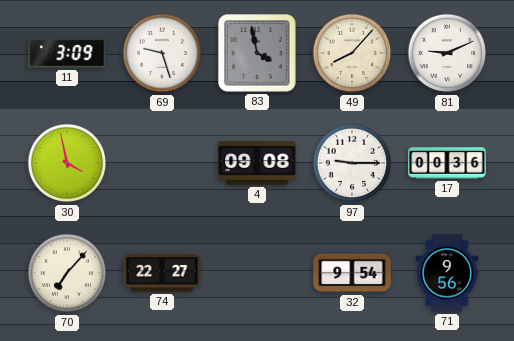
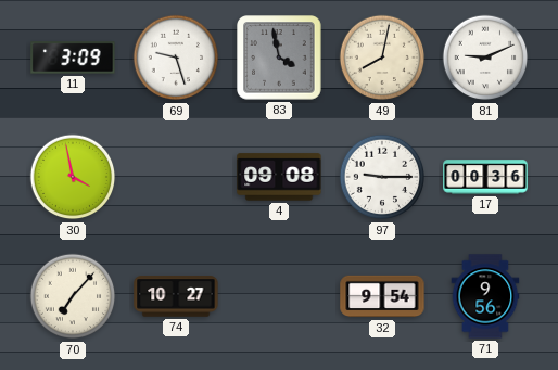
49: 8:07 -> 8:02 (382, 58)
74: 22:27 -> 10:27 (176, 296)
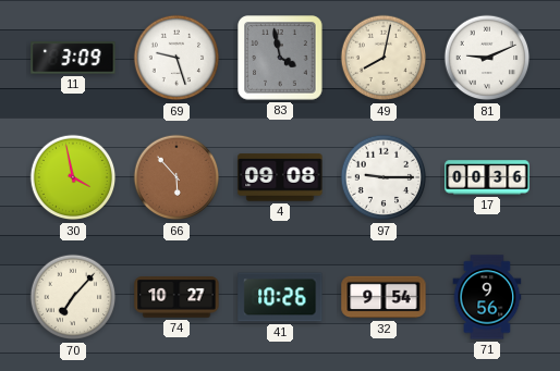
66: none -> 5:53 (176, 177)
41: none -> 10:26 (280, 297)
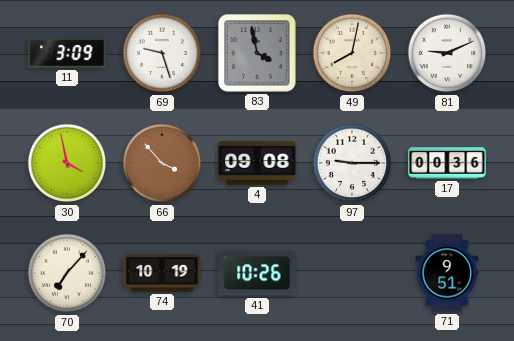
66: 5:53 -> 3:53 (162, 163)
74: 10:27 -> 10:19 (162, 273)
32: 9:54 -> none (384, 297)
71: 9:56 -> 9:51 (447, 273)
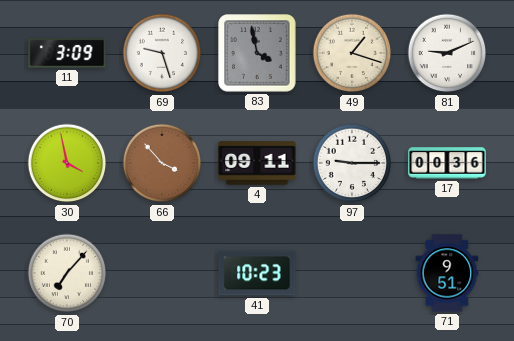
49: 8:02 -> 1:18 (352, 53)
4: 09:08 -> 09:11 (257, 163)
74: 10:19 -> none (162, 273)
41: 10:26 -> 10:23 (257, 273)
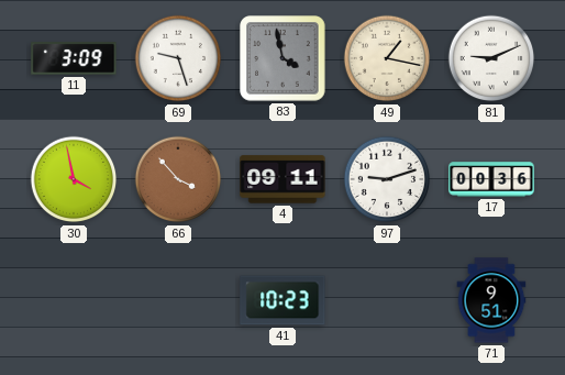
49: 1:18 -> 1:17 (387, 58)
97: 9:15 -> 9:12 (387, 179)
70: 7:07 -> none (67, 273)
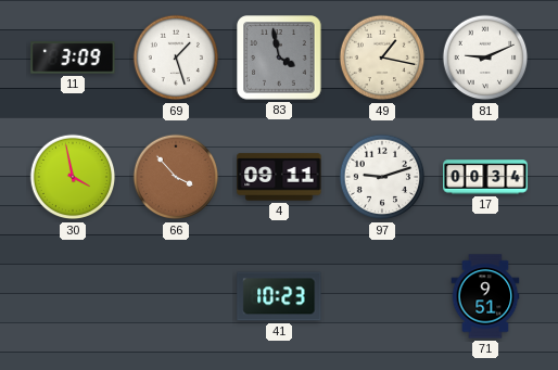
69: 9:27 -> 1:27 (176, 58)
17: 00:36 -> 00:34 (485, 177)
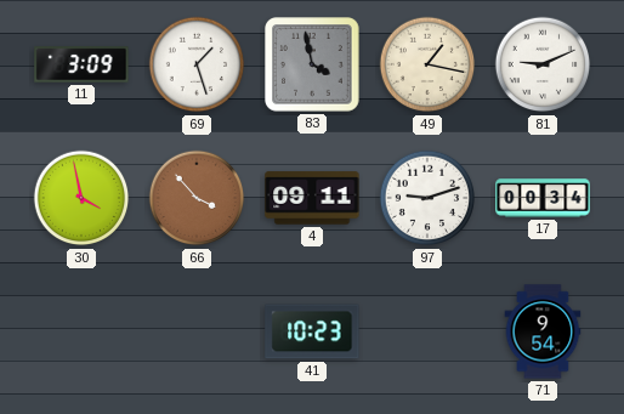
71: 9:51 -> 9:54 (543, 331)
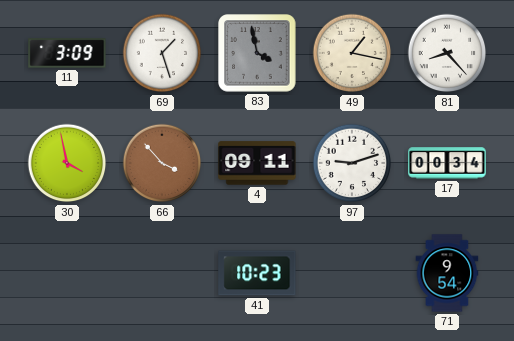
81: 9:11 -> 8:23 (447, 53)
